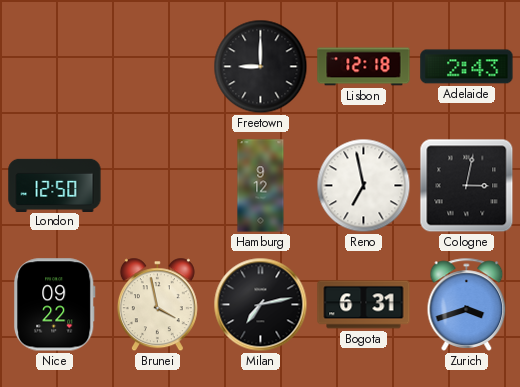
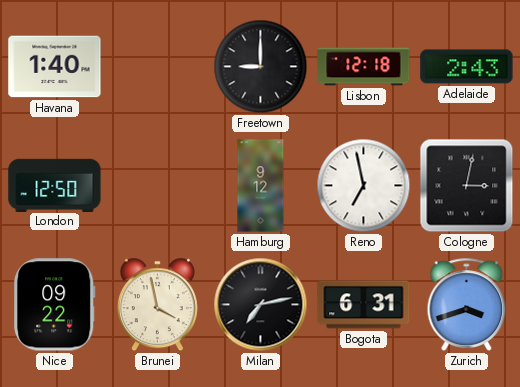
Havana: none -> 1:40 (55, 67)
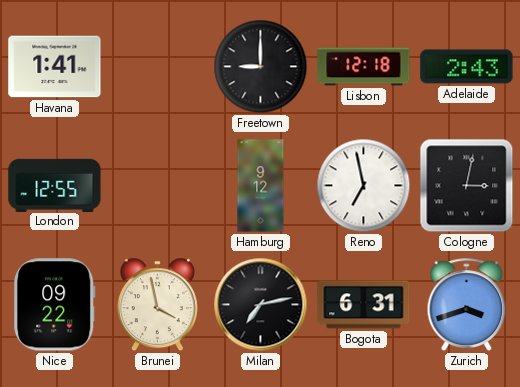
Havana: 1:40 -> 1:41 (55, 67)
London: 12:50 -> 12:55 (55, 185)
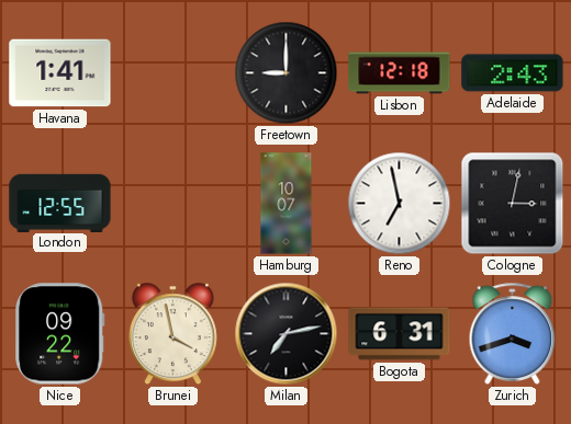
Hamburg: 9:12 -> 10:07 (287, 204)
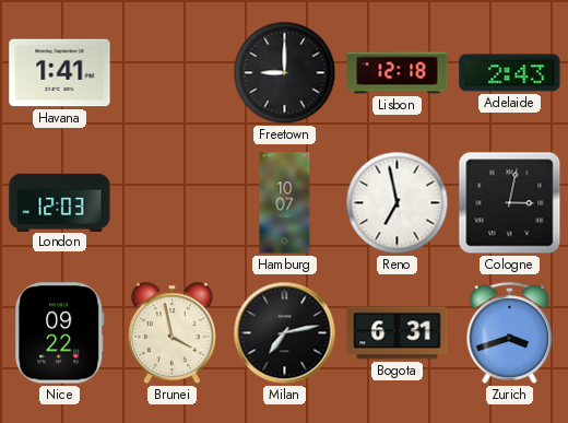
London: 12:55 -> 12:03 (60, 202)
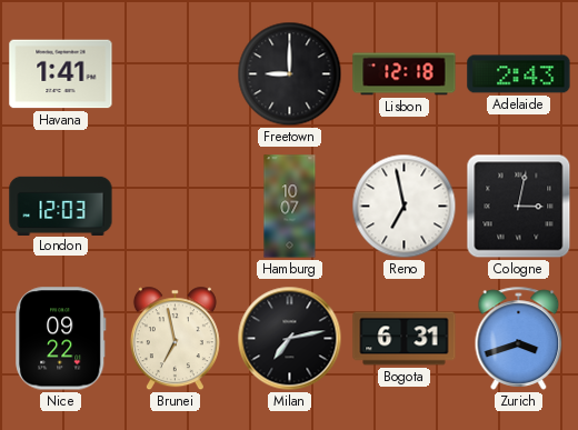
Brunei: 3:58 -> 6:58 (175, 339)
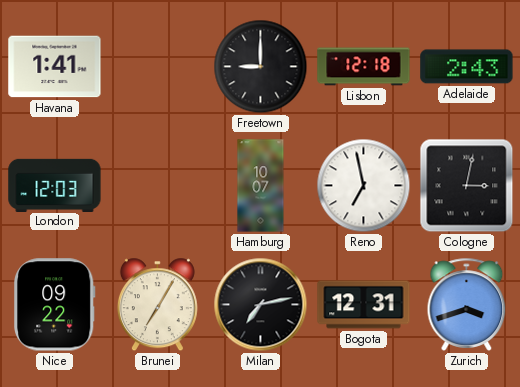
Brunei: 6:58 -> 7:05 (157, 305)
Bogota: 6:31 -> 12:31 (364, 305)
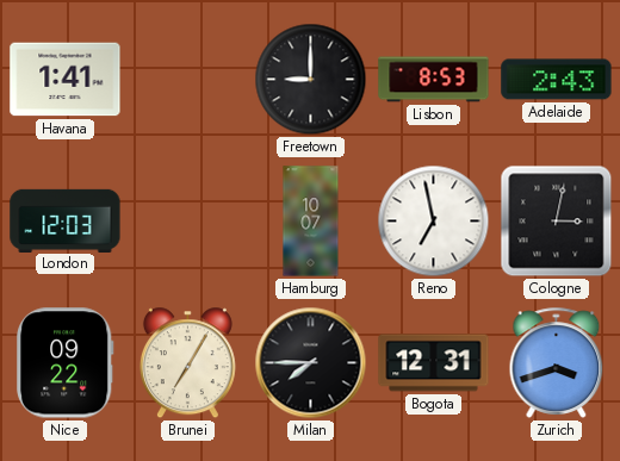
Lisbon: 12:18 -> 8:53 (434, 80)
Milan: 7:13 -> 7:45 (311, 363)
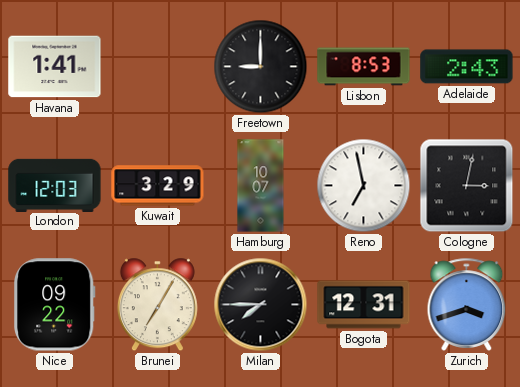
Kuwait: none -> 3:29 (158, 186)
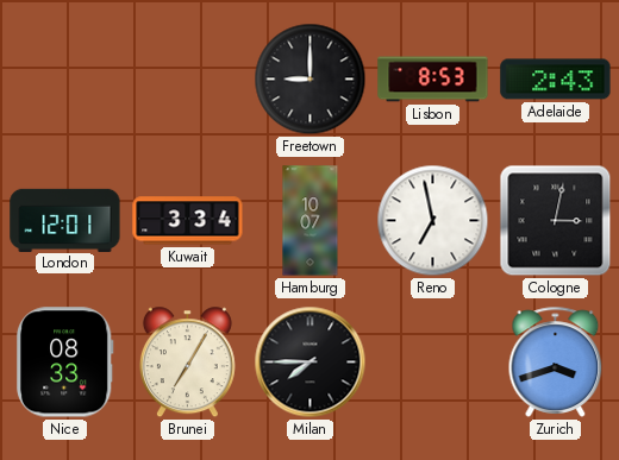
Havana: 1:41 -> none (55, 67)
London: 12:03 -> 12:01 (65, 220)
Kuwait: 3:29 -> 3:34 (188, 221)
Nice: 09:22 -> 08:33 (65, 363)
Bogota: 12:31 -> none (364, 305)
